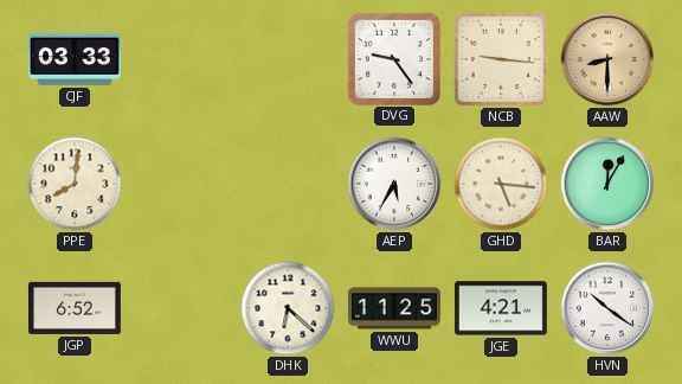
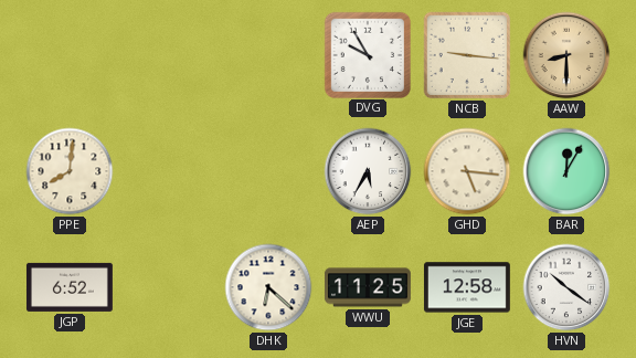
CJF: 03:33 -> none (75, 59)
DVG: 9:24 -> 9:55 (367, 54)
JGE: 4:21 -> 12:58 (467, 287)
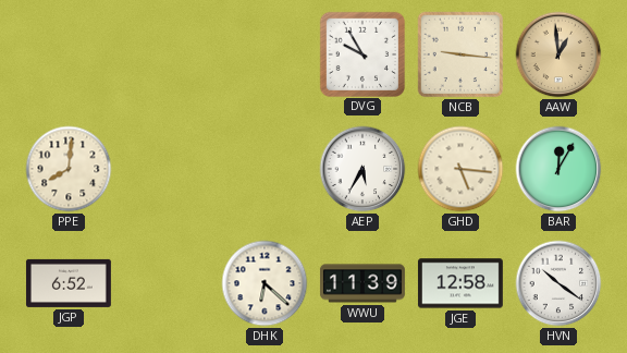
AAW: 8:30 -> 12:59 (558, 54)
WWU: 11:25 -> 11:39 (362, 283)
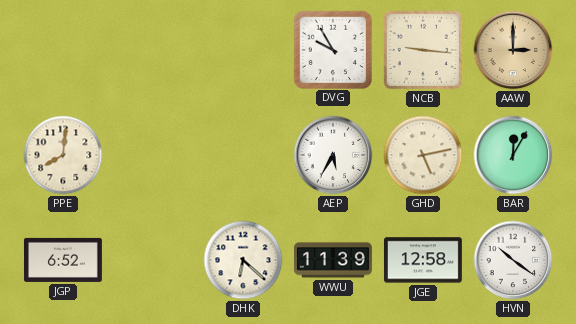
AAW: 12:59 -> 3:00 (513, 50)
GHD: 5:16 -> 5:13 (423, 155)
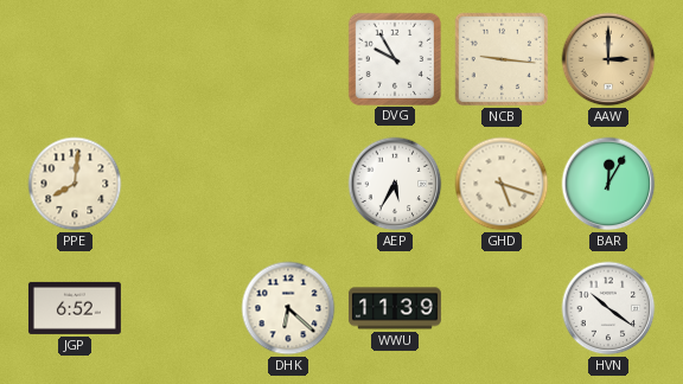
GHD: 5:13 -> 5:18 (502, 184)
JGE: 12:58 -> none (423, 260)
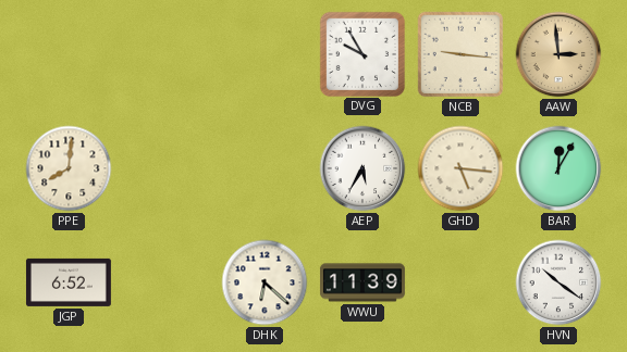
AAW: 3:00 -> 2:59 (558, 54)
GHD: 5:18 -> 5:16 (460, 168)
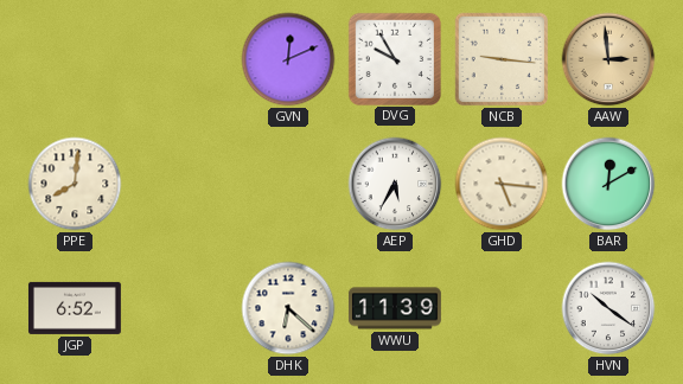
GVN: none -> 12:11 (288, 59)
BAR: 12:05 -> 12:10 (608, 184)
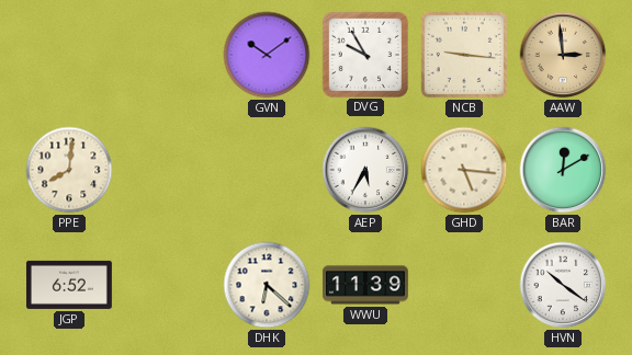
GVN: 12:11 -> 10:09 (267, 55)
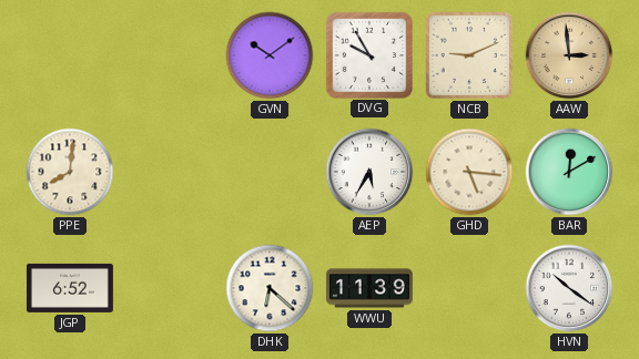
NCB: 9:16 -> 9:11 (469, 55)
